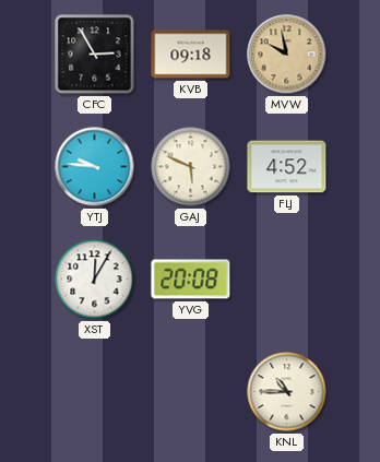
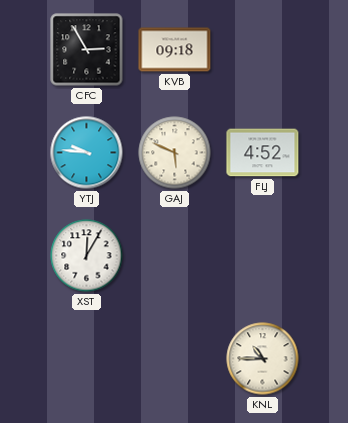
MVW: 9:58 -> none (287, 55)
YVG: 20:08 -> none (191, 280)
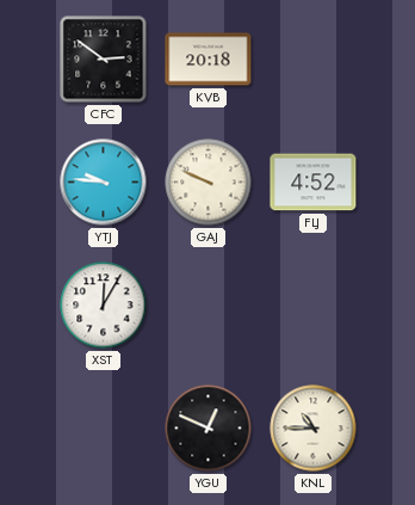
CFC: 2:55 -> 2:51 (104, 60)
KVB: 09:18 -> 20:18 (209, 60)
GAJ: 5:49 -> 9:49 (209, 183)
YGU: none -> 12:49 (209, 429)
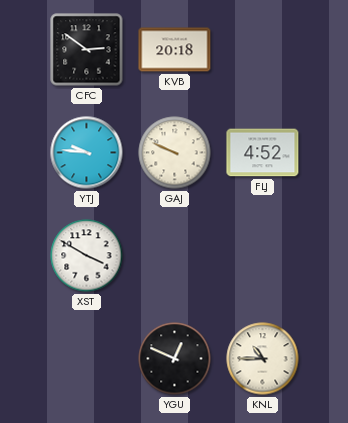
XST: 12:05 -> 3:50 (87, 256)
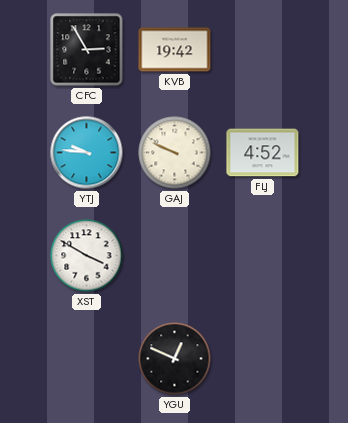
CFC: 2:51 -> 2:55 (87, 50)
KVB: 20:18 -> 19:42 (175, 50)
KNL: 10:45 -> none (263, 359)
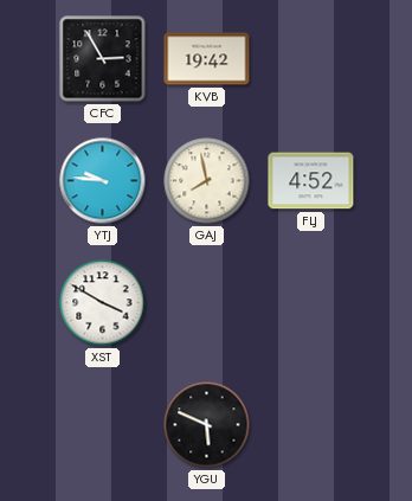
GAJ: 9:49 -> 7:58 (207, 181)
YGU: 12:49 -> 5:49 (207, 425)
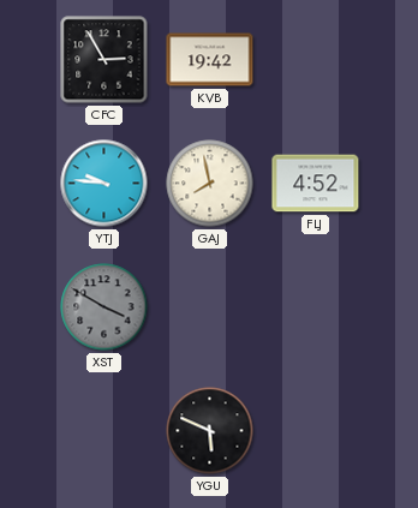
XST dial: white -> grey (104, 307)
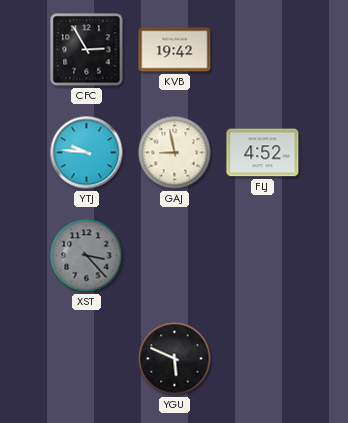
GAJ: 7:58 -> 8:58 (175, 153)
XST: 3:50 -> 3:23 (87, 256)
